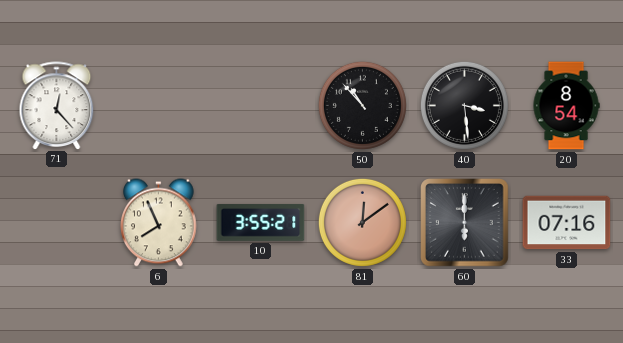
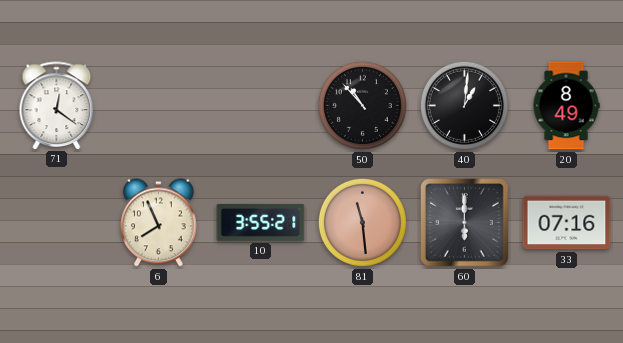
71: 12:23 -> 12:21 (57, 105)
40: 3:29 -> 1:01 (464, 105)
20: 8:54 -> 8:49 (566, 106)
81: 12:09 -> 11:29 (362, 222)
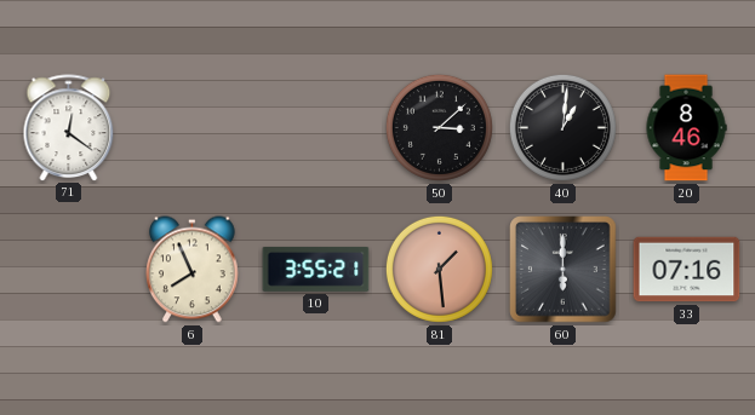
50: 10:53 -> 3:08 (439, 127)
20: 8:49 -> 8:46 (686, 128)
81: 11:29 -> 1:29 (439, 269)
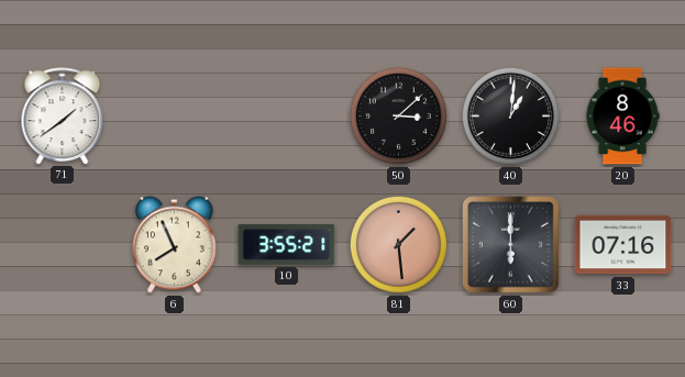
71: 12:21 -> 1:39 (63, 115)
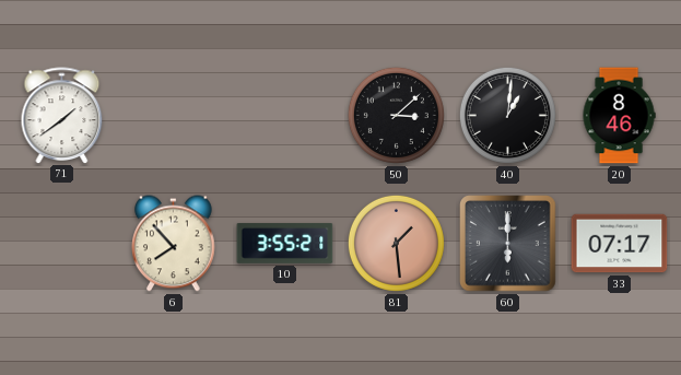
6: 7:56 -> 7:53 (174, 244)
33: 07:16 -> 07:17 (620, 244)
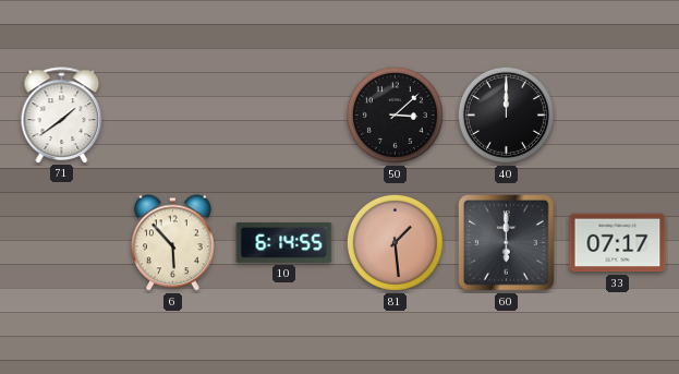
40: 1:01 -> 12:00 (506, 114)
20: 8:46 -> none (619, 116)
6: 7:53 -> 5:53 (173, 243)
10: 3:55 -> 6:14 (284, 243)
